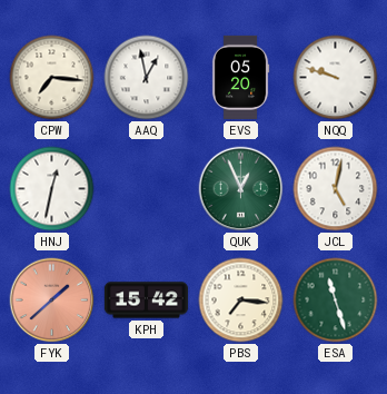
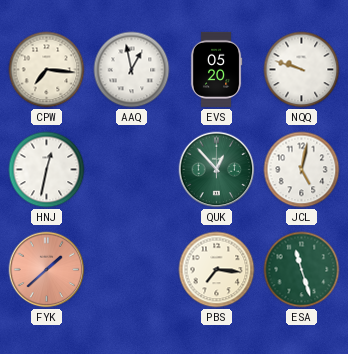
QUK: 12:56 -> 12:53 (217, 170)
KPH: 15:42 -> none (146, 301)
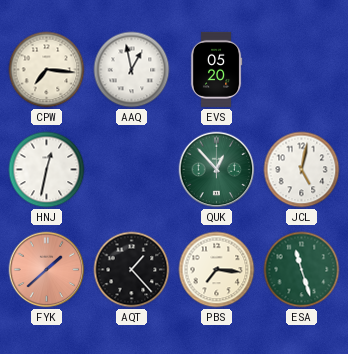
NQQ: 9:48 -> none (302, 70)
AQT: none -> 1:23 (132, 270)
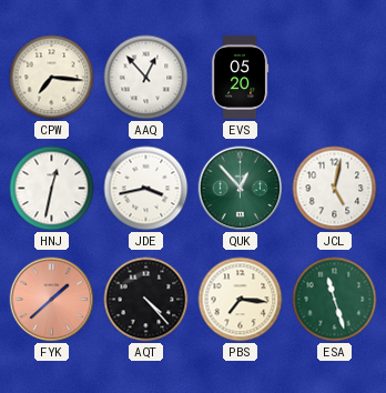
AAQ: 12:58 -> 12:53 (146, 78)
JDE: none -> 3:43 (146, 189)
AQT: 1:23 -> 4:23 (146, 300)
